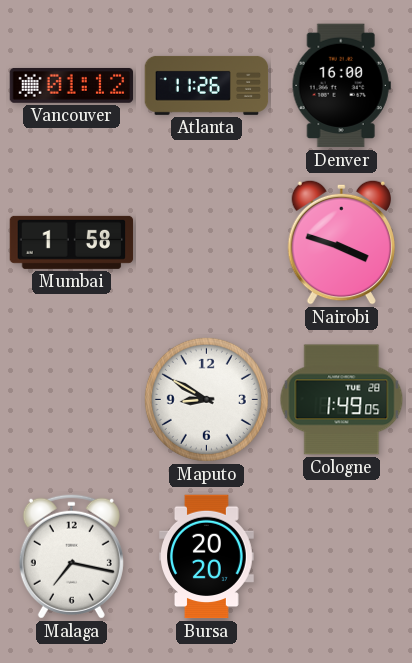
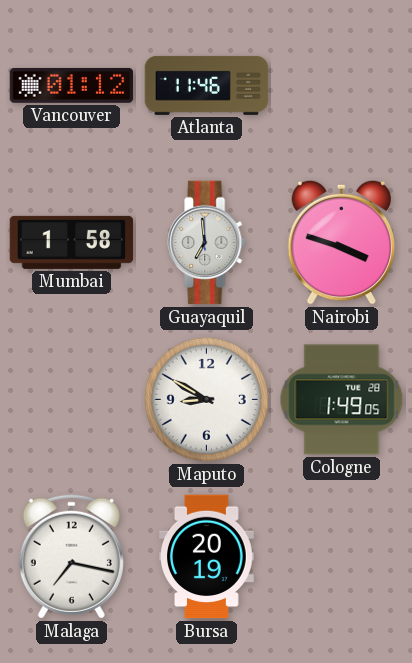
Atlanta: 11:26 -> 11:46 (207, 85)
Denver: 16:00 -> none (341, 86)
Guayaquil: none -> 6:59 (207, 243)
Bursa: 20:20 -> 20:19 (207, 557)
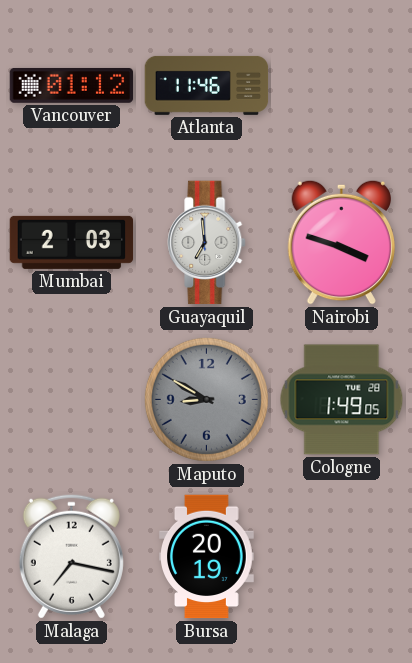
Mumbai: 1:58 -> 2:03 (72, 242)
Maputo dial: white -> grey (206, 399)
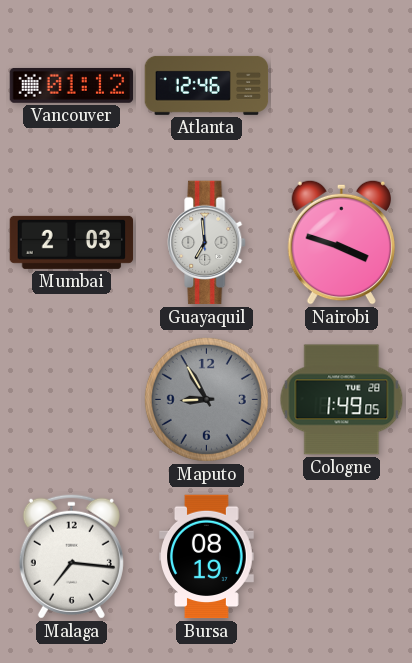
Atlanta: 11:46 -> 12:46 (207, 85)
Maputo: 8:50 -> 8:55 (206, 399)
Malaga: 7:17 -> 7:16 (71, 556)
Bursa: 20:19 -> 08:19 (207, 557)
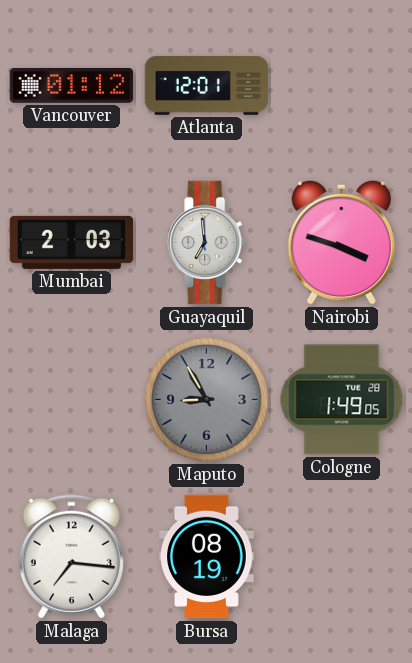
Atlanta: 12:46 -> 12:01 (207, 85)
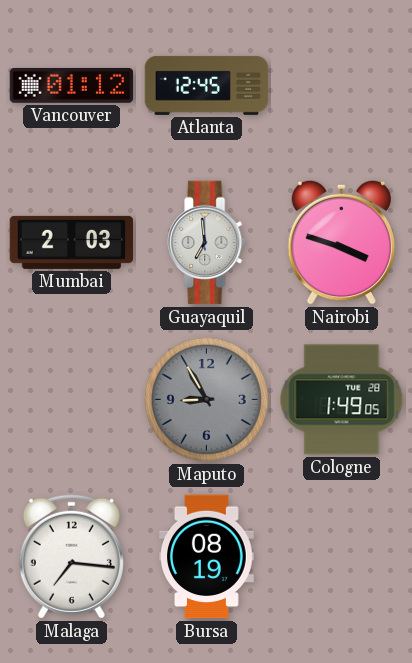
Atlanta: 12:01 -> 12:45 (207, 85)
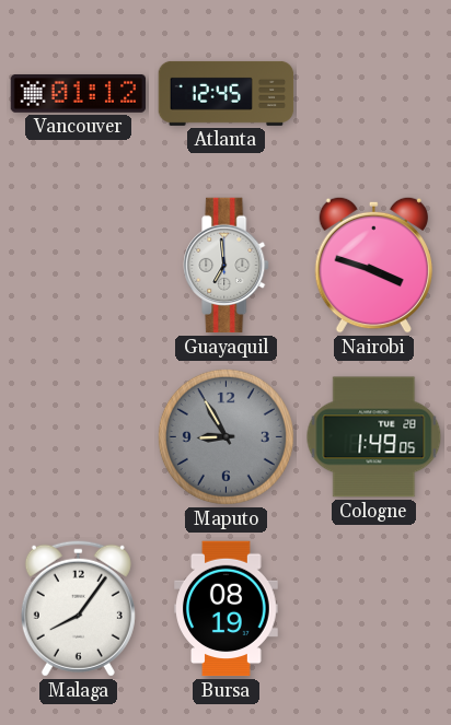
Mumbai: 2:03 -> none (72, 242)
Malaga: 7:16 -> 8:06 (78, 608)
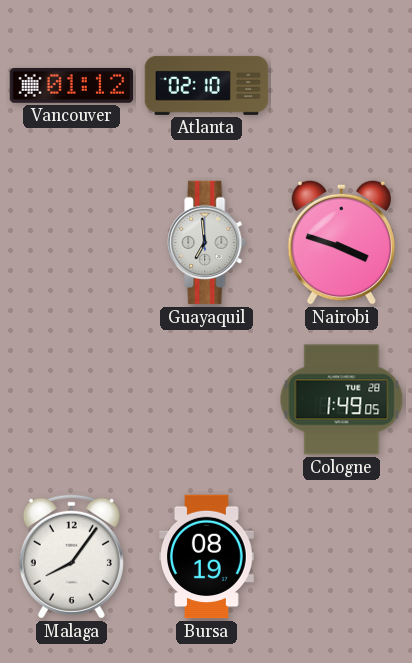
Atlanta: 12:45 -> 02:10 (207, 85)
Maputo: 8:55 -> none (225, 436)
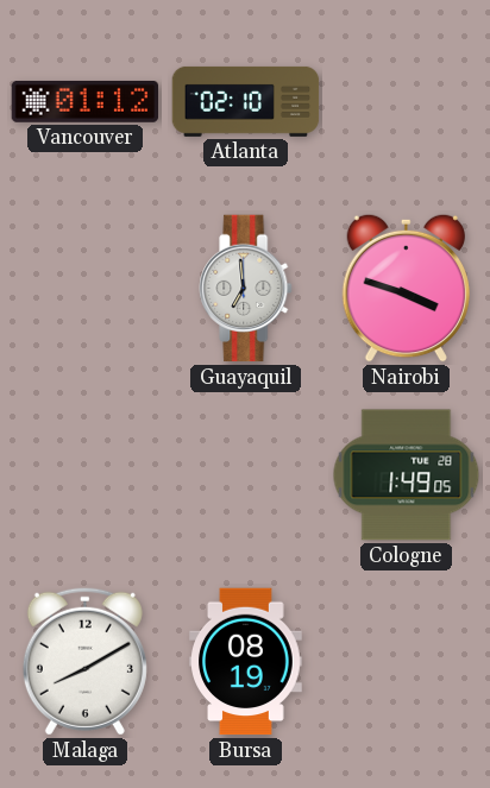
Malaga: 8:06 -> 8:10 (84, 661)
